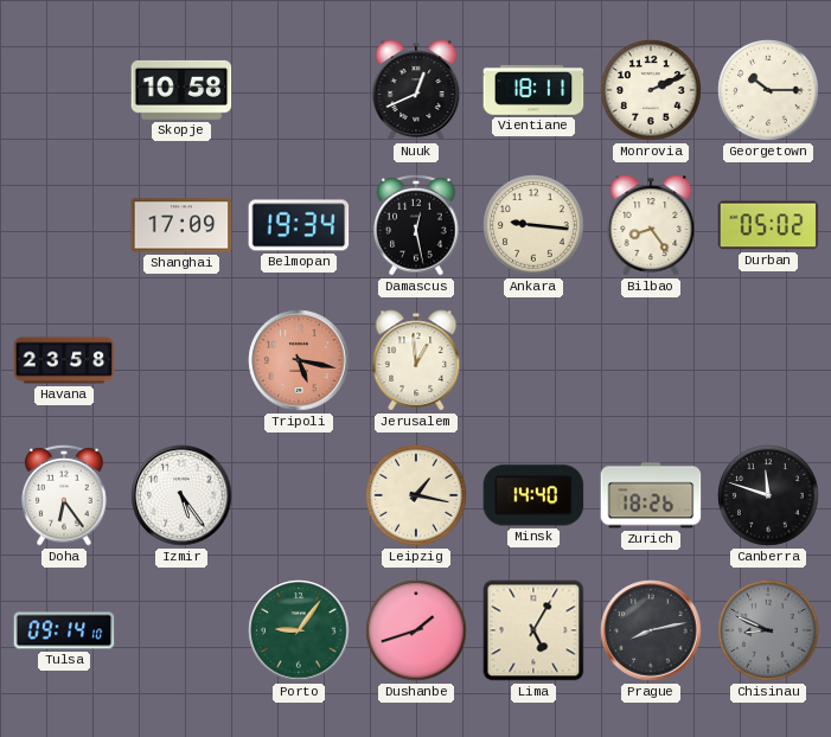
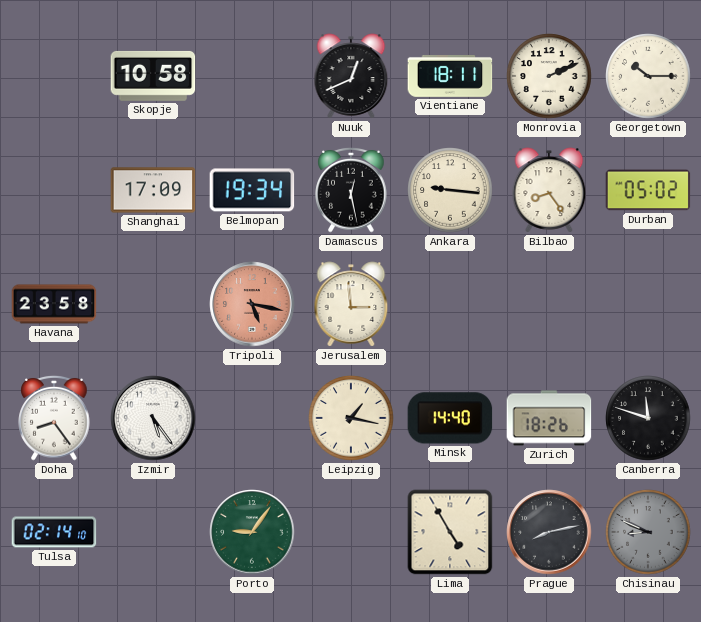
Jerusalem: 12:59 -> 2:59 (351, 304)
Doha: 6:24 -> 8:24 (54, 418)
Tulsa: 09:14 -> 02:14 (54, 532)
Dushanbe: 1:42 -> none (416, 630)
Lima: 5:05 -> 4:55 (450, 532)
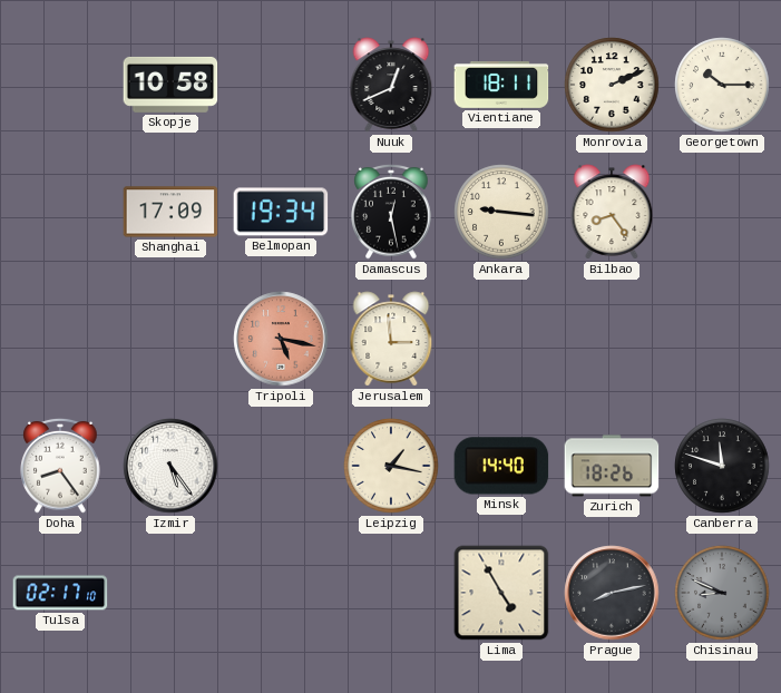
Durban: 05:02 -> none (648, 190)
Havana: 23:58 -> none (54, 304)
Tulsa: 02:14 -> 02:17 (60, 593)
Porto: 9:06 -> none (252, 532)
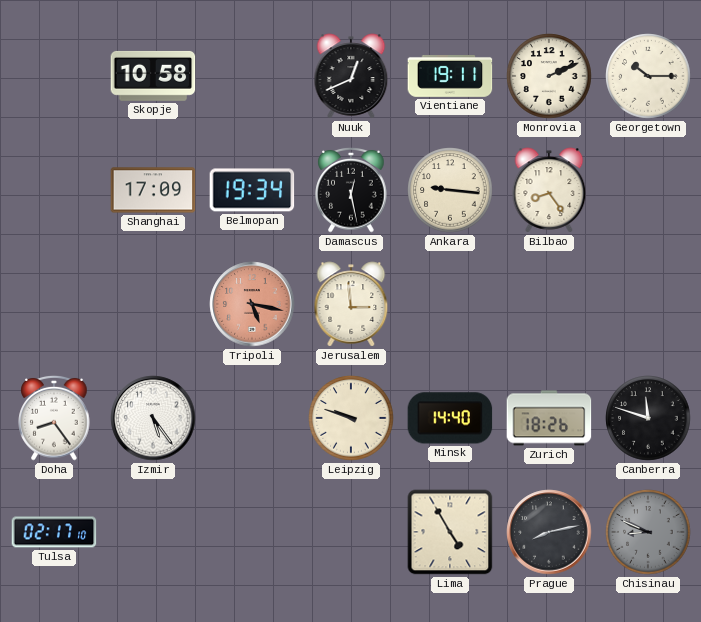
Vientiane: 18:11 -> 19:11 (450, 76)
Leipzig: 1:17 -> 9:48 (351, 418)
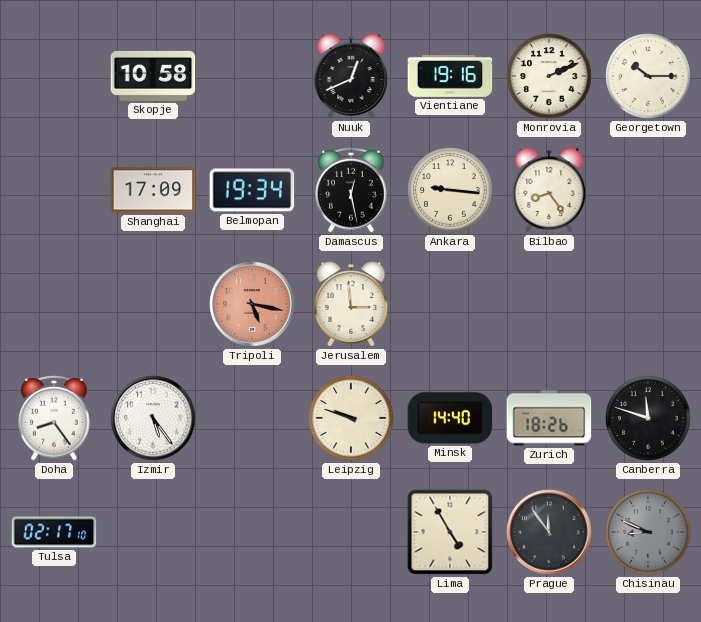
Vientiane: 19:11 -> 19:16 (450, 76)
Prague: 8:13 -> 11:54 (549, 532)
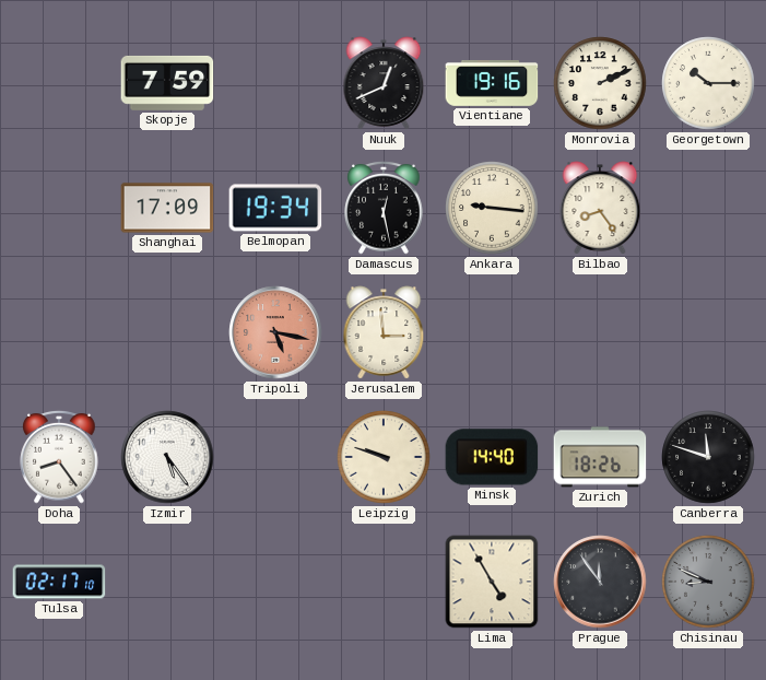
Skopje: 10:58 -> 7:59 (167, 83)
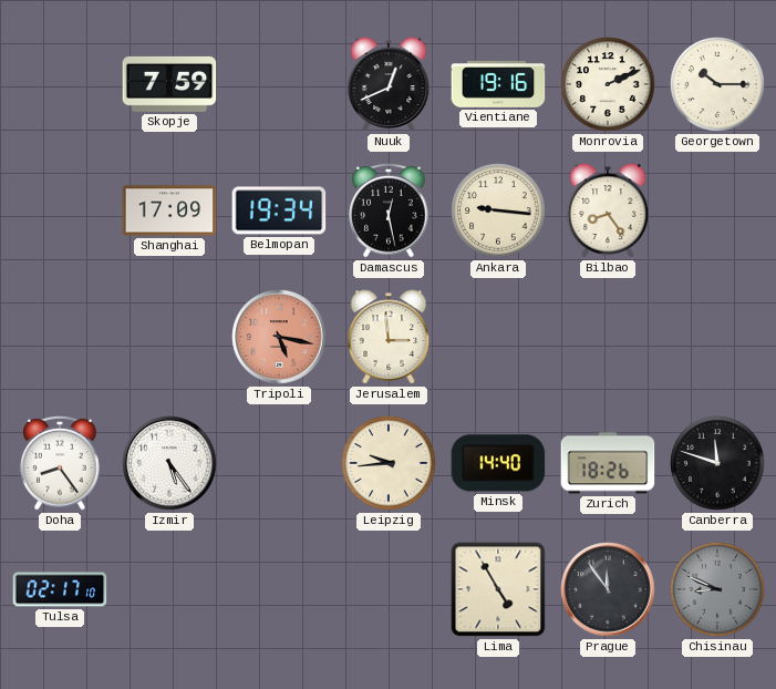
Leipzig: 9:48 -> 9:44 (389, 463)
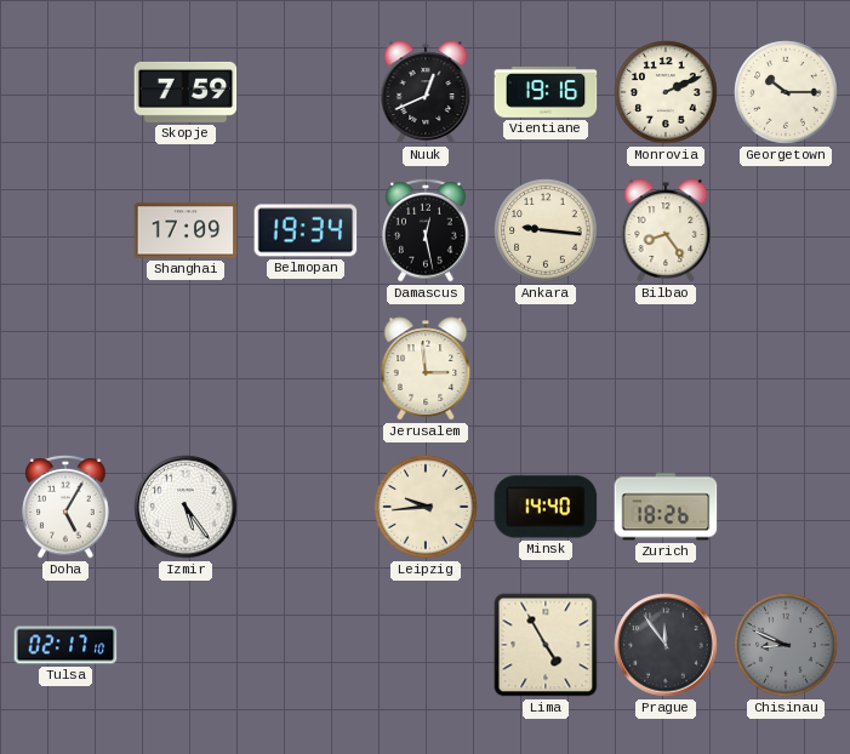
Tripoli: 5:17 -> none (279, 337)
Doha: 8:24 -> 5:05 (65, 507)
Canberra: 11:48 -> none (717, 463)
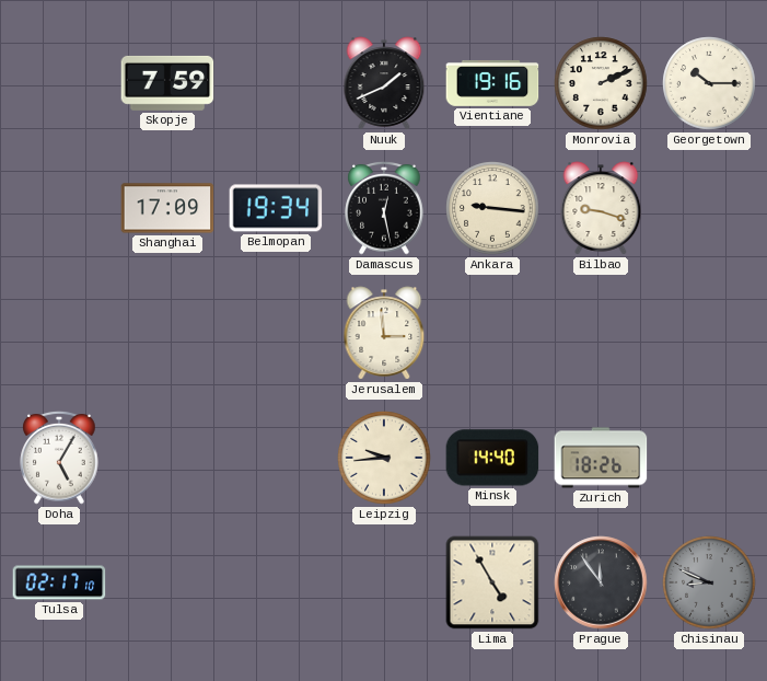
Nuuk: 12:41 -> 1:41 (384, 83)
Bilbao: 8:24 -> 9:18 (601, 208)
Izmir: 5:24 -> none (186, 507)
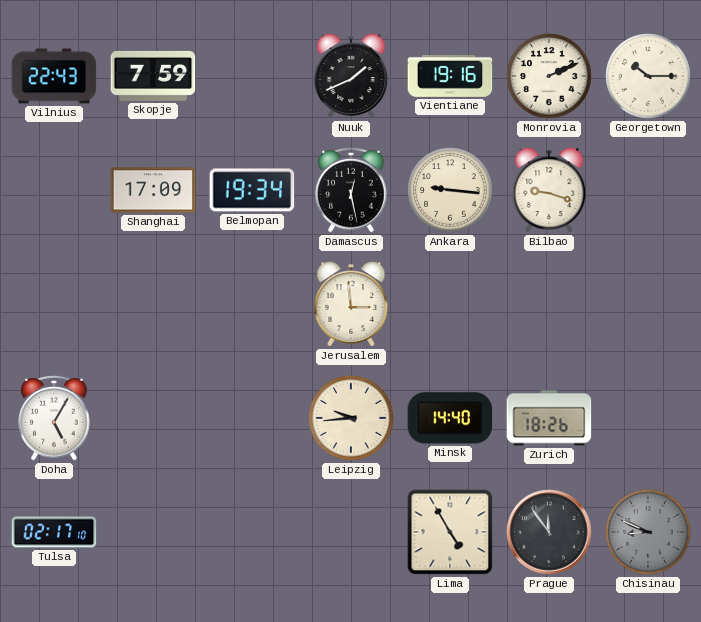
Vilnius: none -> 22:43 (54, 76)
